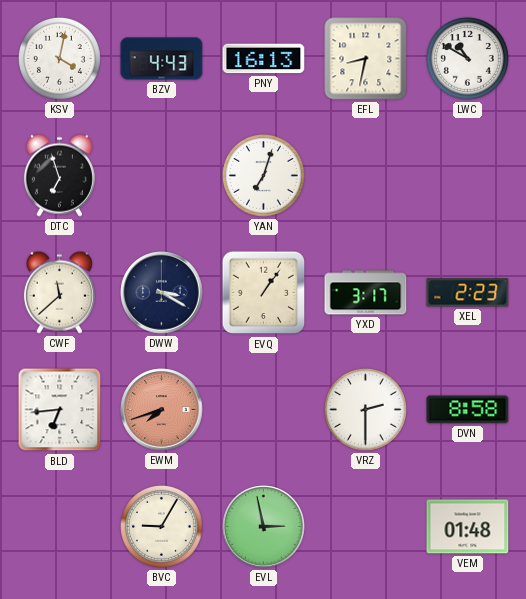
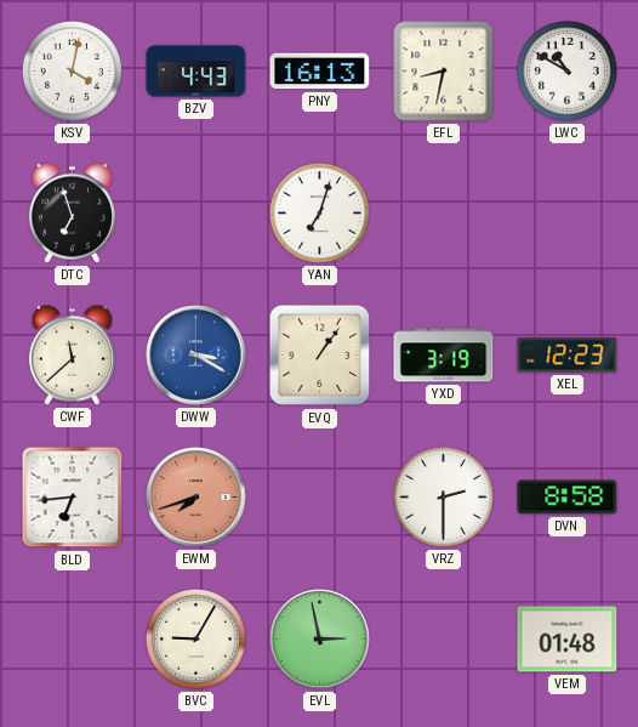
DWW dial: navy -> blue (196, 356)
YXD: 3:17 -> 3:19 (444, 356)
XEL: 2:23 -> 12:23 (568, 356)
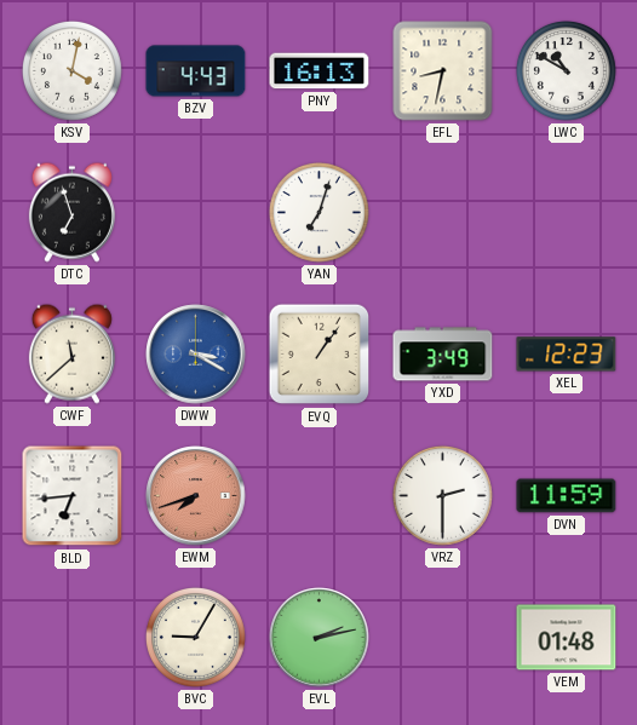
YXD: 3:19 -> 3:49 (443, 355)
DVN: 8:58 -> 11:59 (567, 496)
EVL: 2:58 -> 2:13 (320, 638)
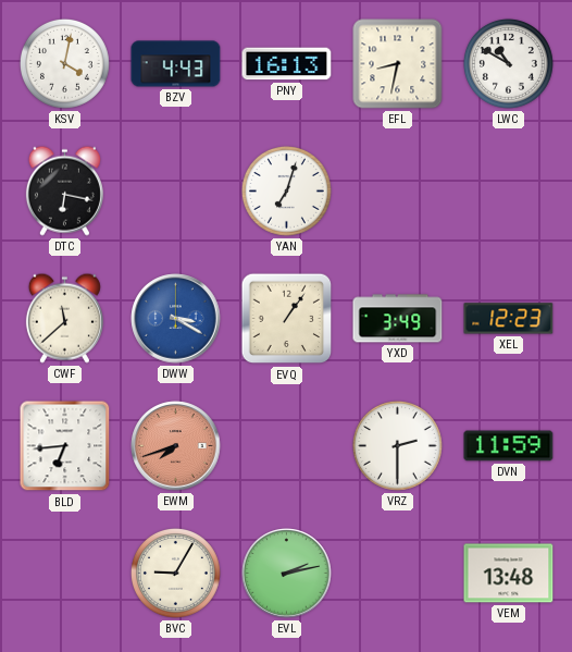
DTC: 6:57 -> 6:17 (64, 190)
VEM: 01:48 -> 13:48 (509, 574)
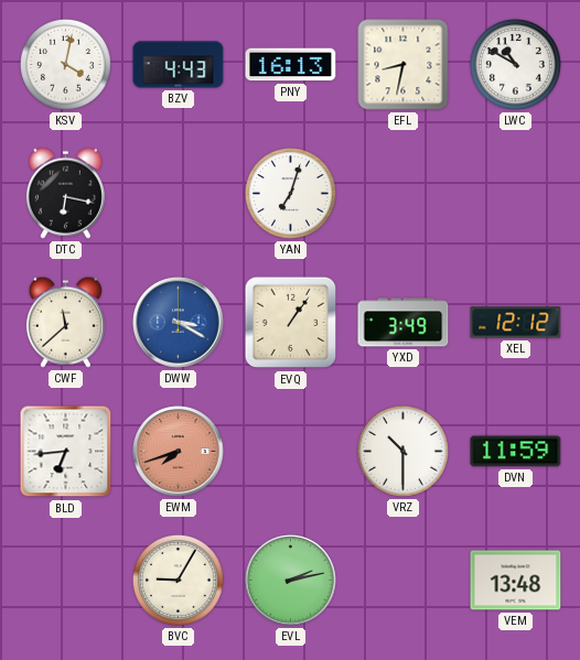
XEL: 12:23 -> 12:12 (516, 323)
VRZ: 2:30 -> 10:30 (402, 451)
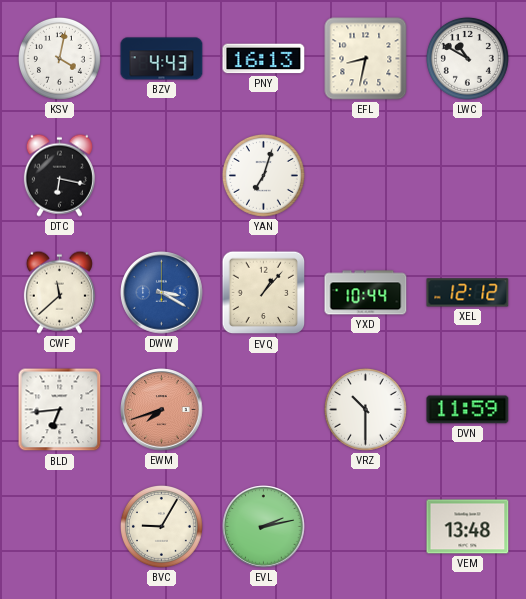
EVQ: 1:06 -> 1:07 (264, 293)
YXD: 3:49 -> 10:44 (366, 293)
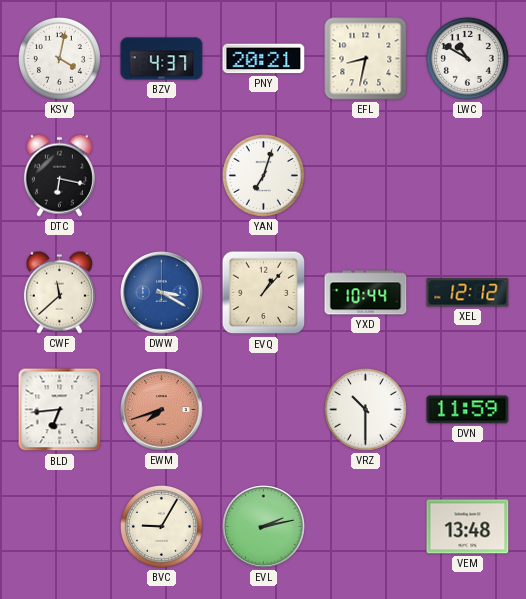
BZV: 4:43 -> 4:37 (162, 59)
PNY: 16:13 -> 20:21 (264, 59)
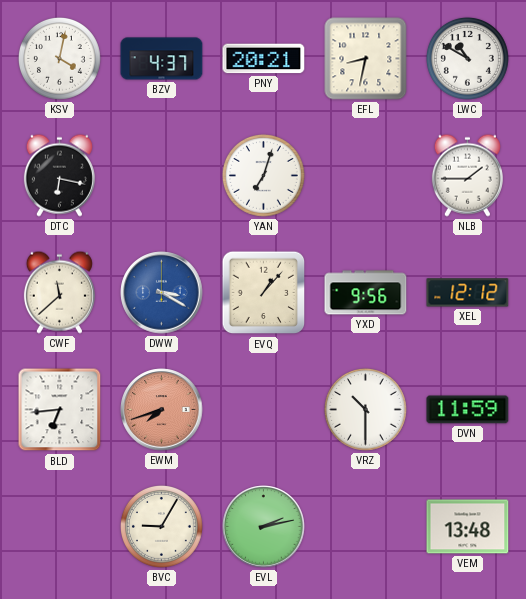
NLB: none -> 1:45 (467, 175)
YXD: 10:44 -> 9:56 (366, 293)
